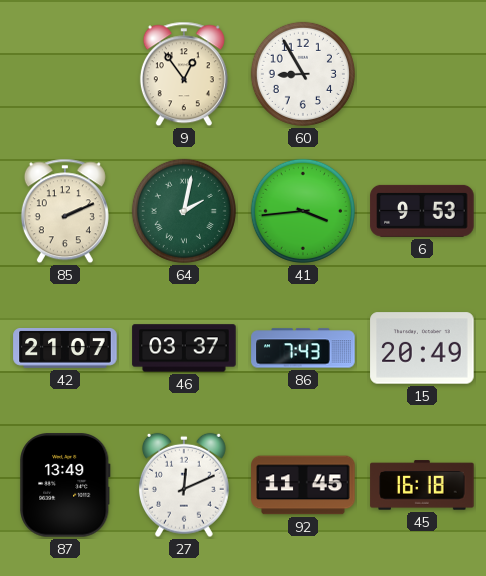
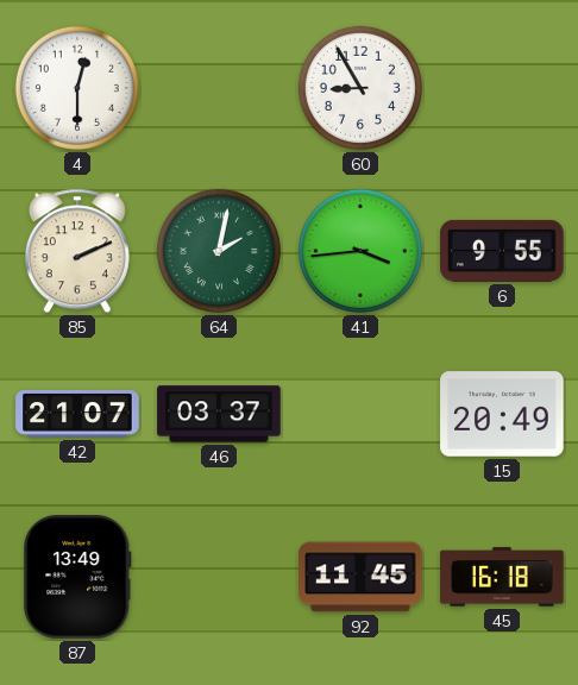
4: none -> 12:30 (77, 88)
9: 12:54 -> none (184, 74)
6: 9:53 -> 9:55 (502, 251)
86: 7:43 -> none (303, 348)
27: 12:11 -> none (184, 485)
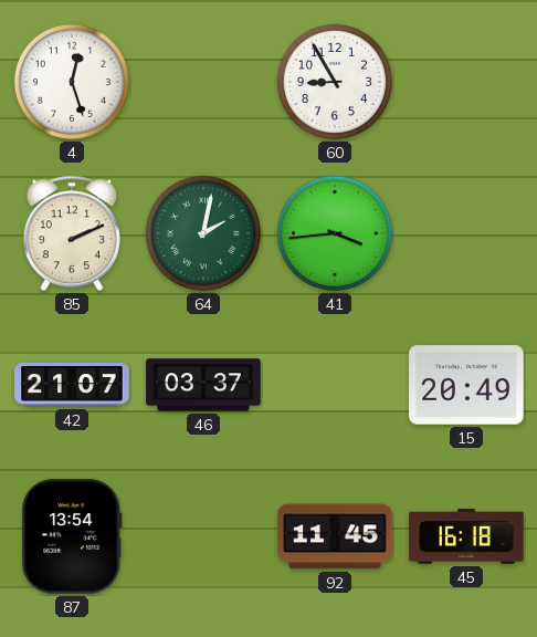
4: 12:30 -> 12:27 (72, 82)
6: 9:55 -> none (502, 251)
87: 13:49 -> 13:54 (72, 536)
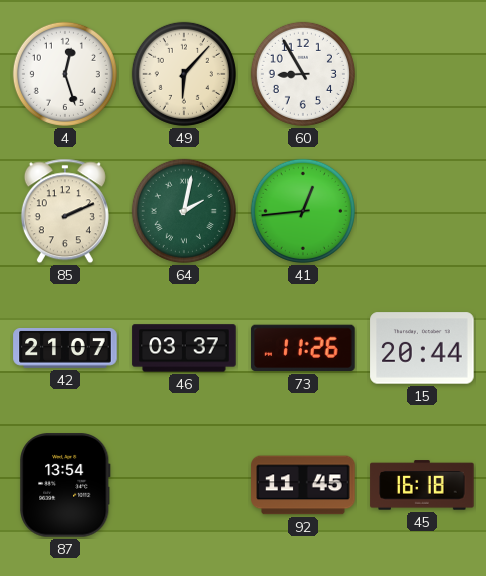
49: none -> 6:07 (184, 74)
41: 3:44 -> 12:44 (303, 211)
73: none -> 11:26 (303, 348)
15: 20:49 -> 20:44 (422, 348)
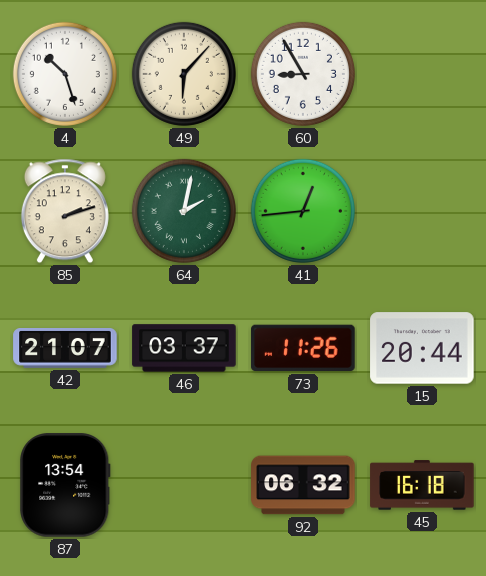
4: 12:27 -> 10:27 (65, 74)
85: 2:11 -> 2:12 (65, 211)
92: 11:45 -> 06:32 (303, 485)
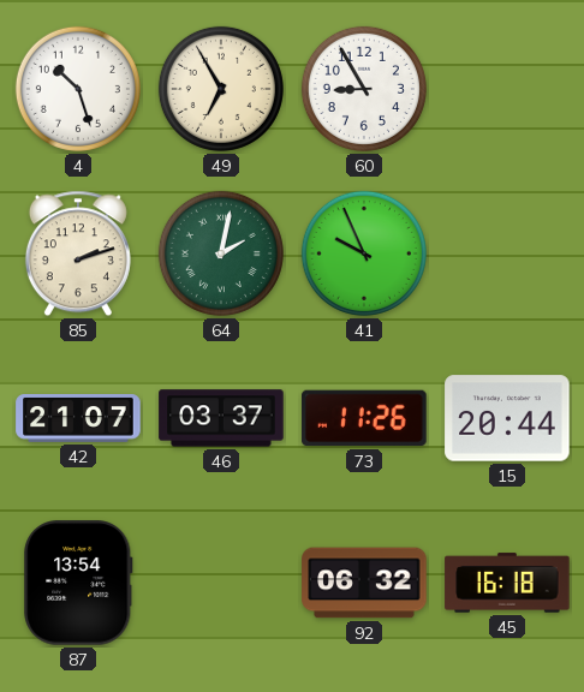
49: 6:07 -> 6:55 (221, 89)
41: 12:44 -> 9:56 (364, 253)
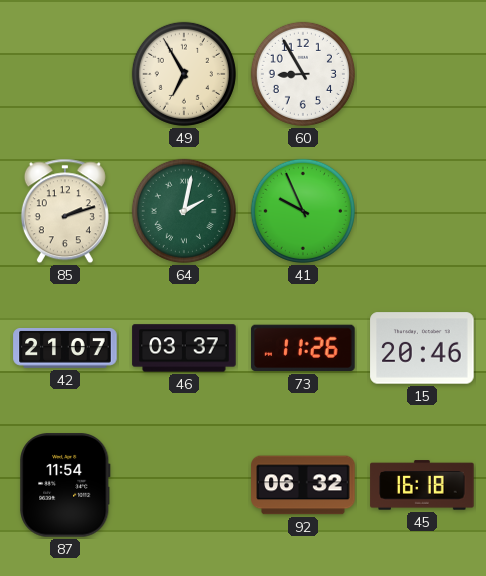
4: 10:27 -> none (78, 89)
15: 20:44 -> 20:46 (422, 348)
87: 13:54 -> 11:54 (65, 485)
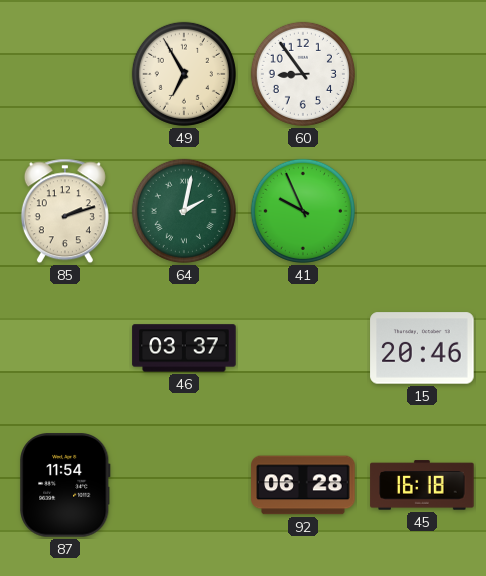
60: 8:55 -> 8:54 (303, 74)
42: 21:07 -> none (65, 349)
73: 11:26 -> none (303, 348)
92: 06:32 -> 06:28 (303, 485)
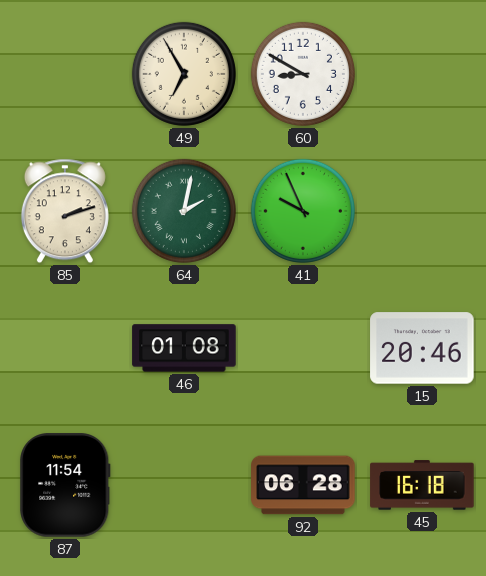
60: 8:54 -> 8:50 (303, 74)
46: 03:37 -> 01:08 (184, 348)
